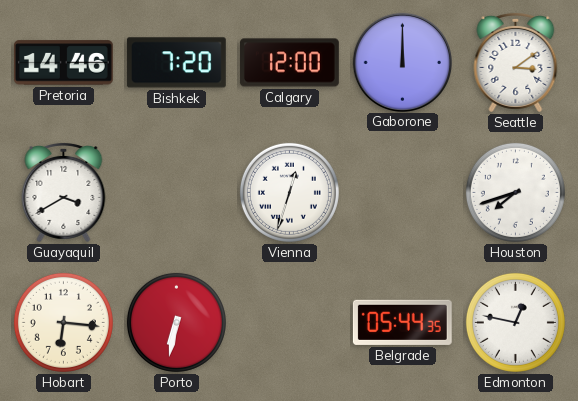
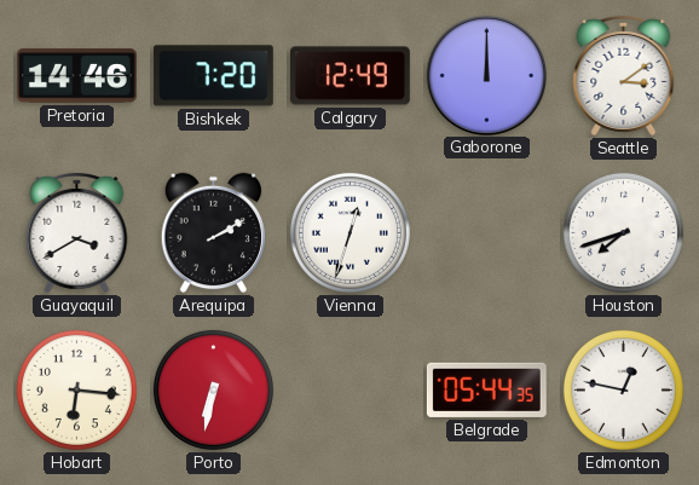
Calgary: 12:00 -> 12:49 (349, 76)
Arequipa: none -> 2:10 (214, 233)
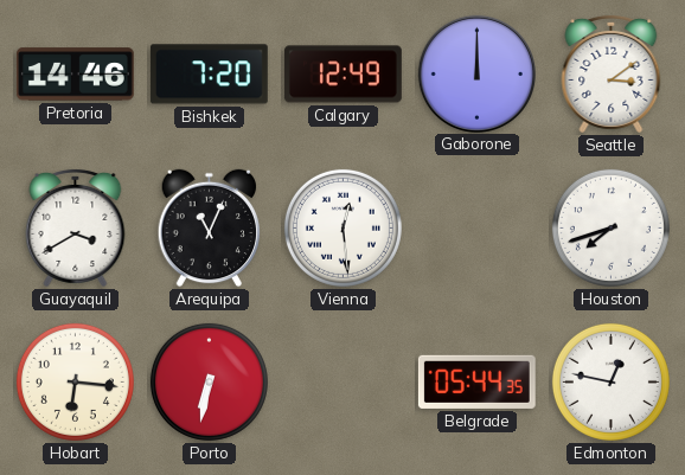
Arequipa: 2:10 -> 11:04 (210, 229)
Vienna: 12:33 -> 12:29 (342, 227)
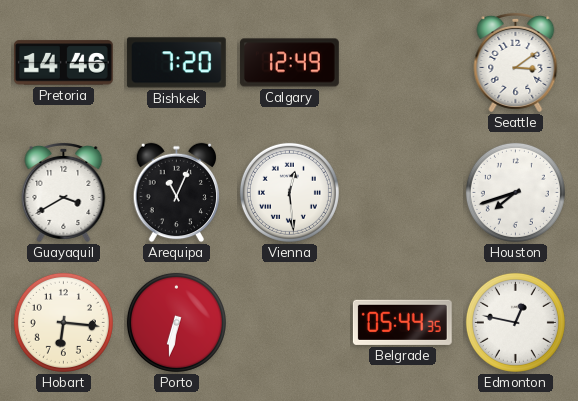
Gaborone: 12:00 -> none (476, 73)
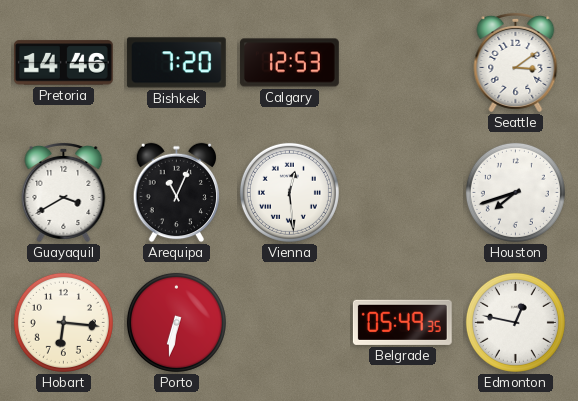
Calgary: 12:49 -> 12:53 (289, 63)
Belgrade: 05:44 -> 05:49 (402, 322)
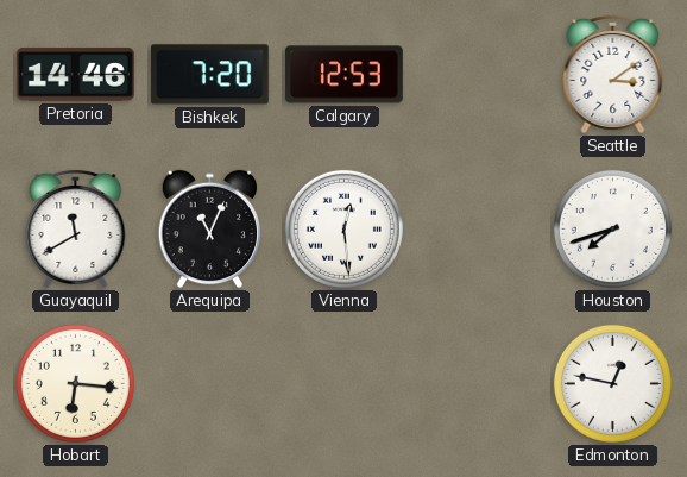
Guayaquil: 3:40 -> 11:40 (76, 228)
Porto: 6:32 -> none (176, 322)
Belgrade: 05:49 -> none (402, 322)
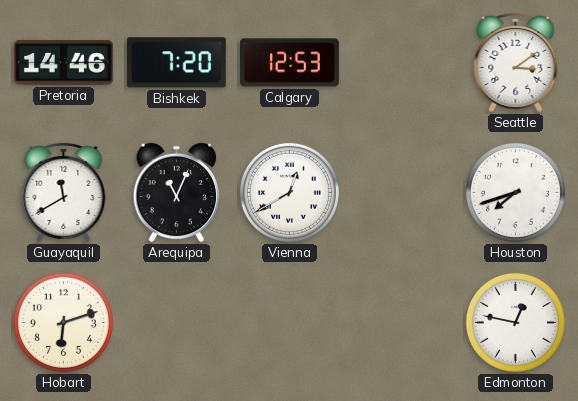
Vienna: 12:29 -> 12:40 (289, 192)
Hobart: 6:16 -> 6:12 (63, 322)
